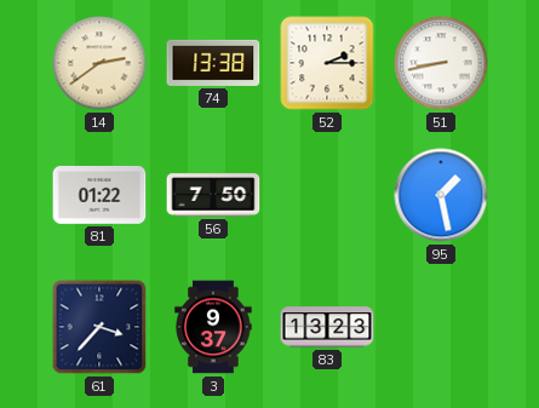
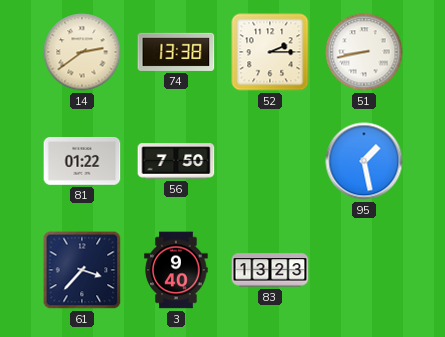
3: 9:37 -> 9:40 (176, 270)
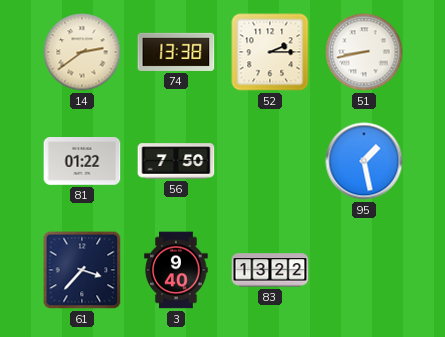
83: 13:23 -> 13:22 (270, 270)
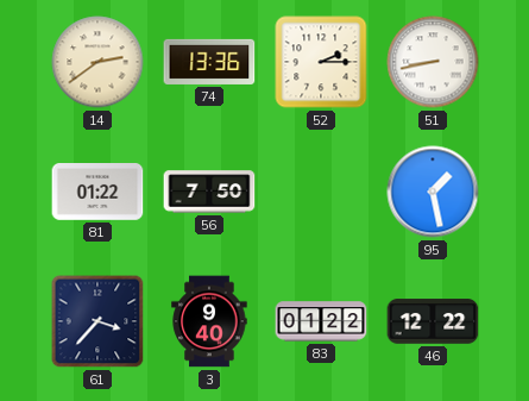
74: 13:38 -> 13:36 (209, 62)
83: 13:22 -> 01:22 (321, 321)
46: none -> 12:22 (433, 321)
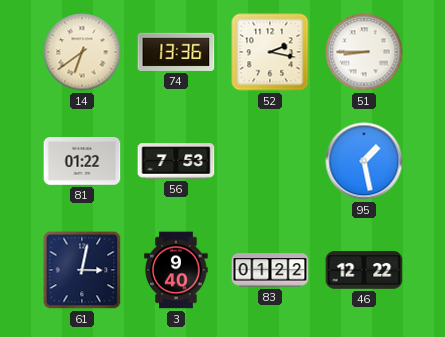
14: 2:39 -> 6:39 (82, 52)
52: 2:15 -> 2:17 (270, 52)
51: 8:43 -> 8:45 (364, 52)
56: 7:50 -> 7:53 (176, 161)
61: 3:37 -> 3:02 (82, 270)
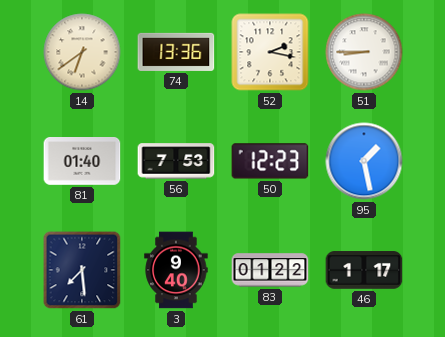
81: 01:22 -> 01:40 (82, 162)
50: none -> 12:23 (270, 161)
61: 3:02 -> 7:29 (82, 270)
46: 12:22 -> 1:17 (364, 270)
